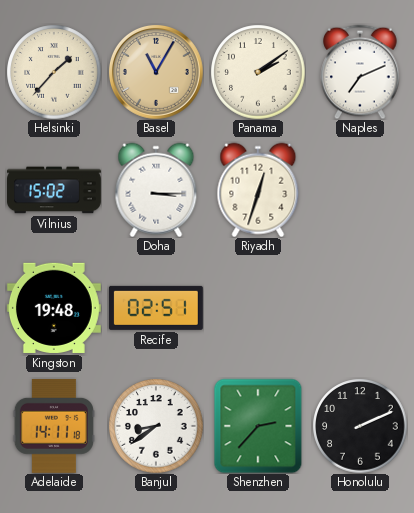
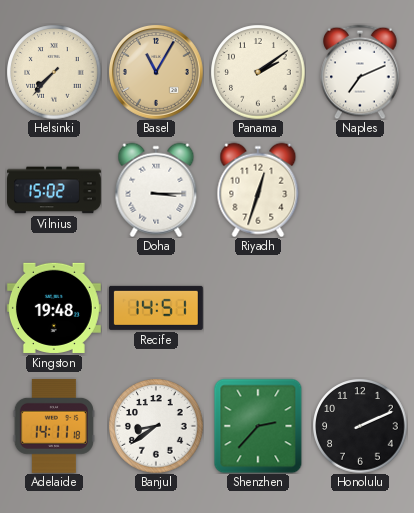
Helsinki: 1:37 -> 7:37 (54, 72)
Recife: 02:51 -> 14:51 (156, 308)
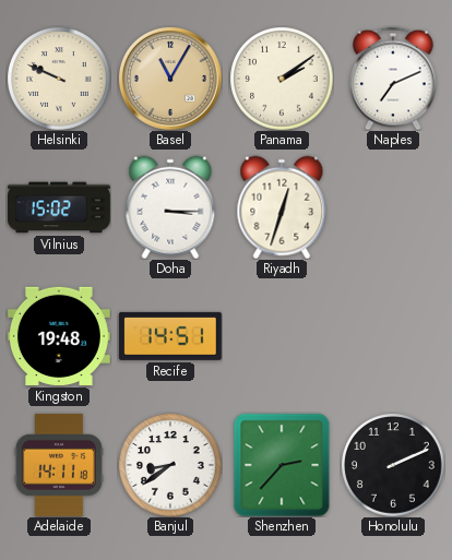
Helsinki: 7:37 -> 9:49 (59, 79)
